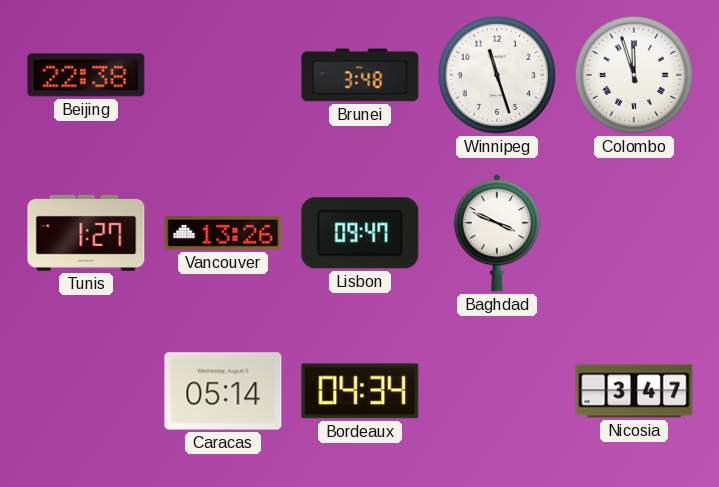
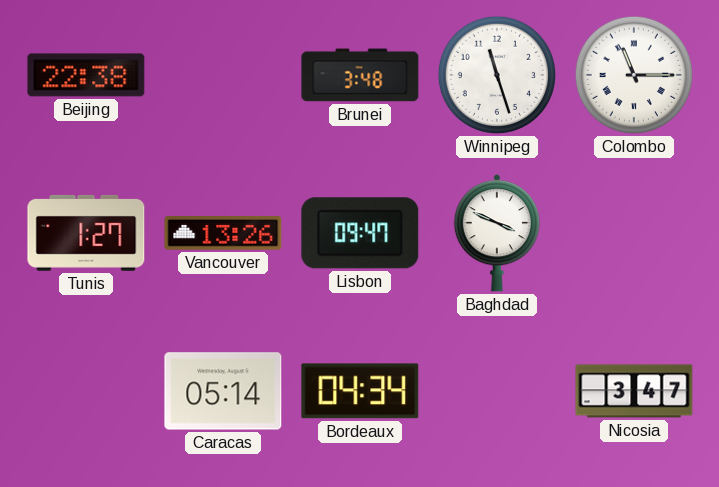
Colombo: 11:57 -> 11:15 (634, 75)
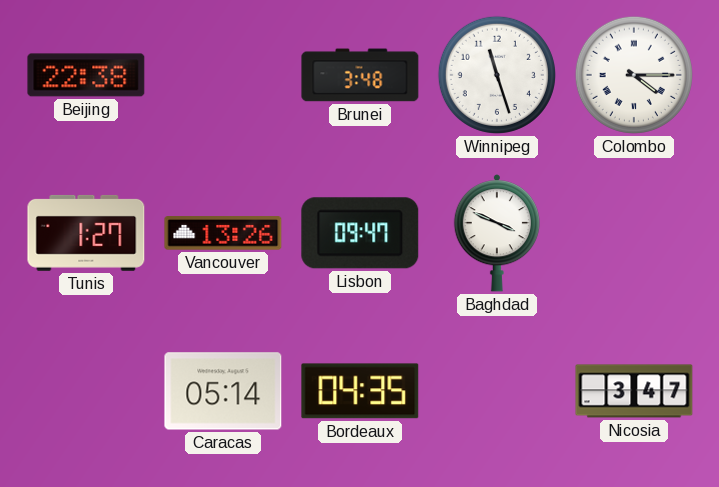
Colombo: 11:15 -> 4:15 (634, 75)
Bordeaux: 04:34 -> 04:35 (360, 391)
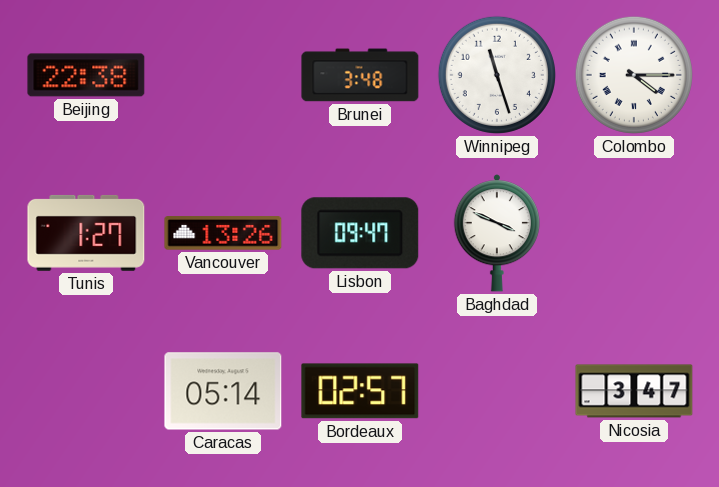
Bordeaux: 04:35 -> 02:57 (360, 391)
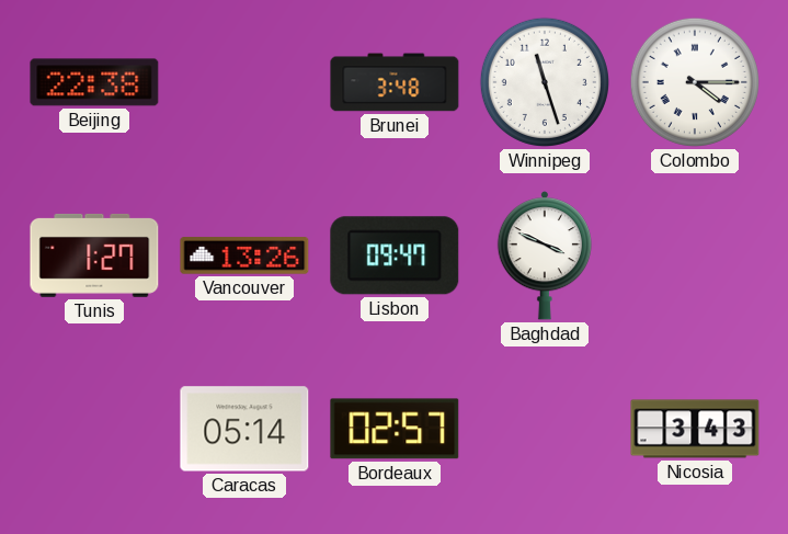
Nicosia: 3:47 -> 3:43 (695, 429)
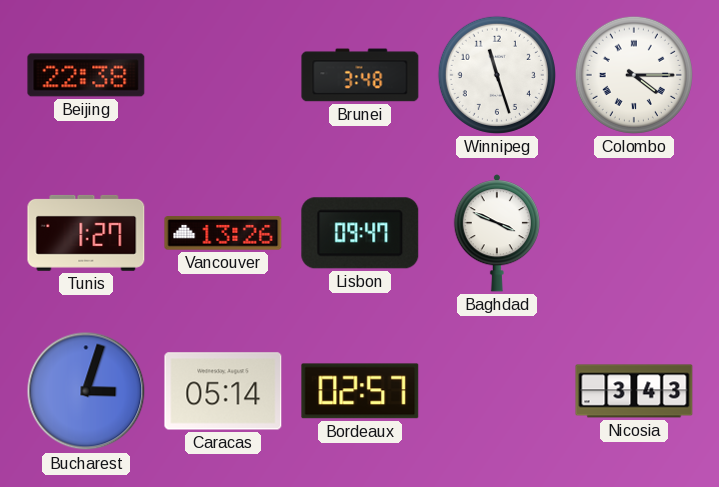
Bucharest: none -> 3:03 (86, 391)
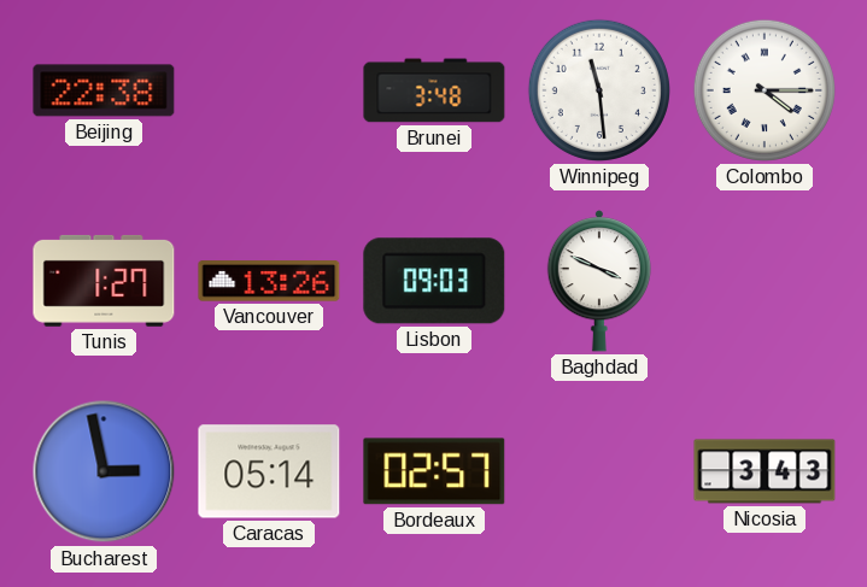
Winnipeg: 11:27 -> 11:29 (599, 90)
Lisbon: 09:47 -> 09:03 (434, 281)
Bucharest: 3:03 -> 2:58 (104, 471)
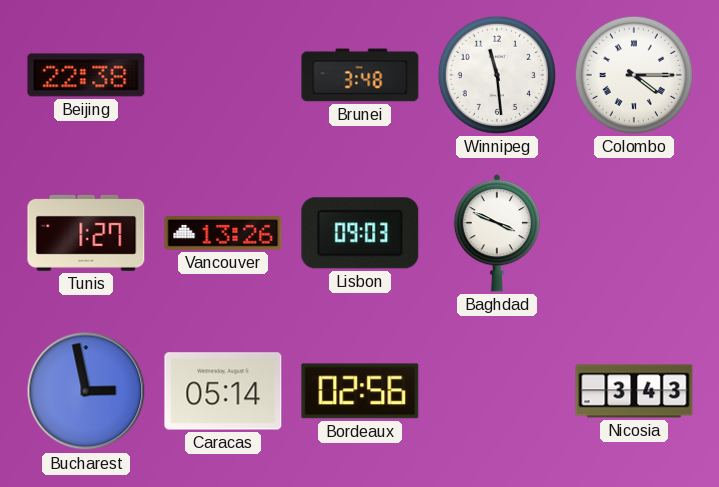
Bordeaux: 02:57 -> 02:56 (360, 391)
